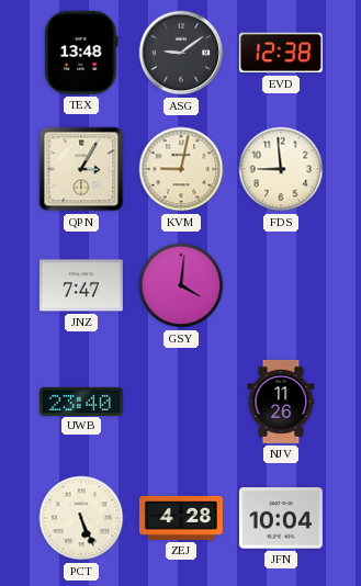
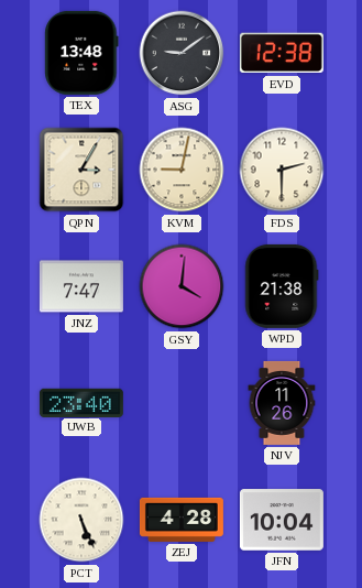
FDS: 8:59 -> 2:30 (282, 170)
WPD: none -> 21:38 (282, 286)
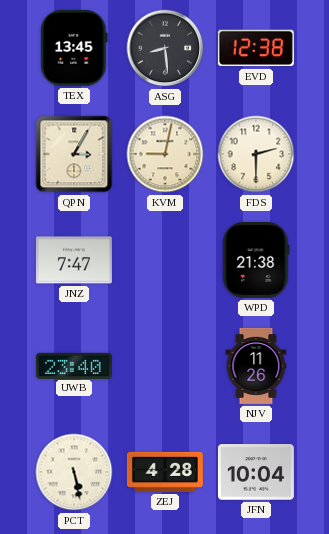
TEX: 13:48 -> 13:45 (74, 48)
ASG: 9:09 -> 8:29 (165, 48)
GSY: 4:01 -> none (182, 286)
PCT: 5:26 -> 5:28 (74, 472)
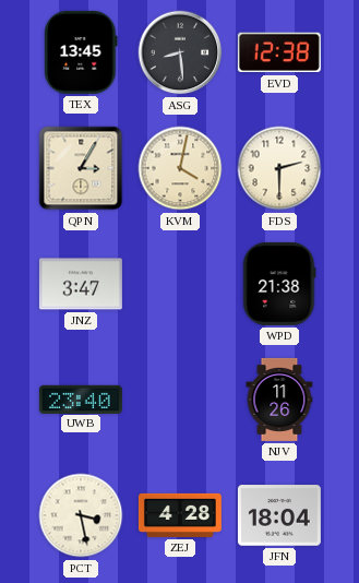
KVM: 9:02 -> 4:02 (180, 168)
JNZ: 7:47 -> 3:47 (81, 284)
PCT: 5:28 -> 3:28 (81, 515)
JFN: 10:04 -> 18:04 (279, 515)
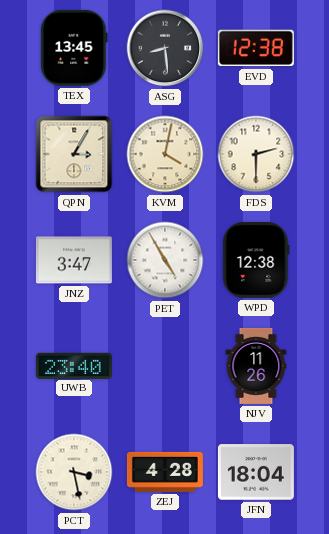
PET: none -> 4:55 (165, 260)
WPD: 21:38 -> 12:38 (256, 260)
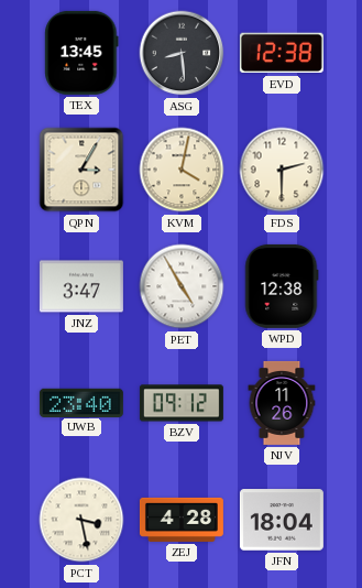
BZV: none -> 09:12 (182, 403)
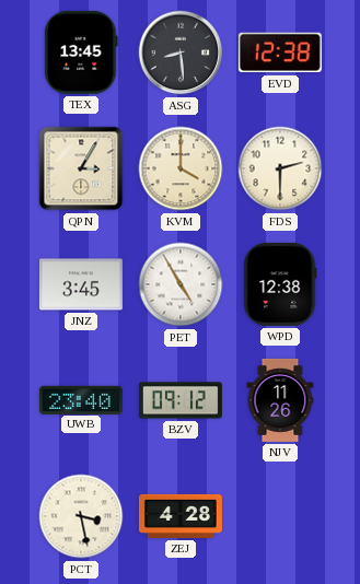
KVM: 4:02 -> 4:00 (181, 168)
JNZ: 3:47 -> 3:45 (81, 284)
JFN: 18:04 -> none (282, 520)
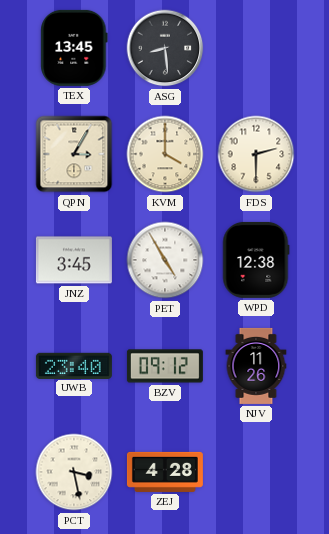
EVD: 12:38 -> none (280, 52)
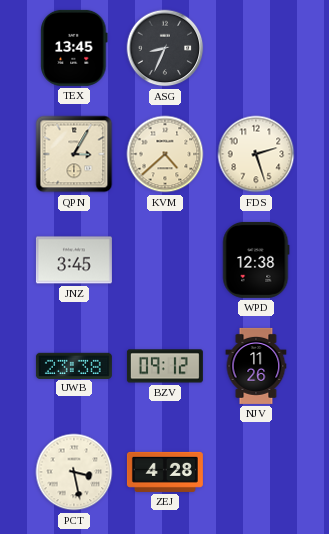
ASG: 8:29 -> 8:34 (165, 48)
KVM: 4:00 -> 4:38 (165, 154)
FDS: 2:30 -> 2:27 (256, 154)
PET: 4:55 -> none (165, 260)
UWB: 23:40 -> 23:38 (74, 365)
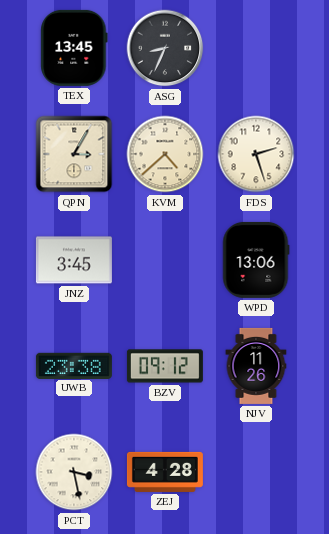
WPD: 12:38 -> 13:06 (256, 260)
